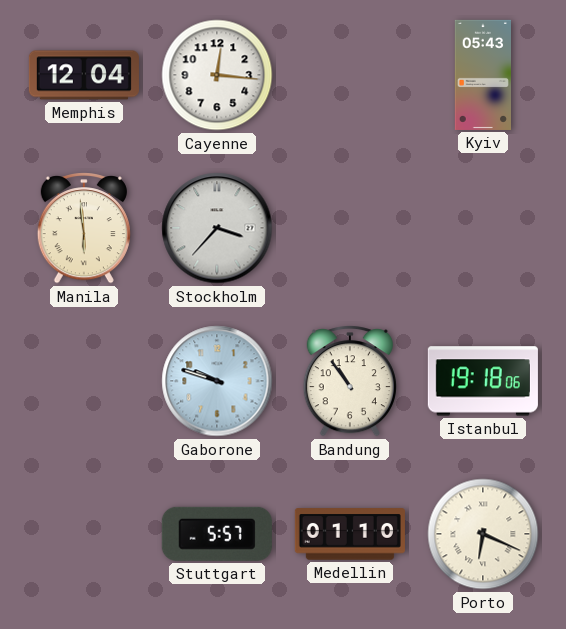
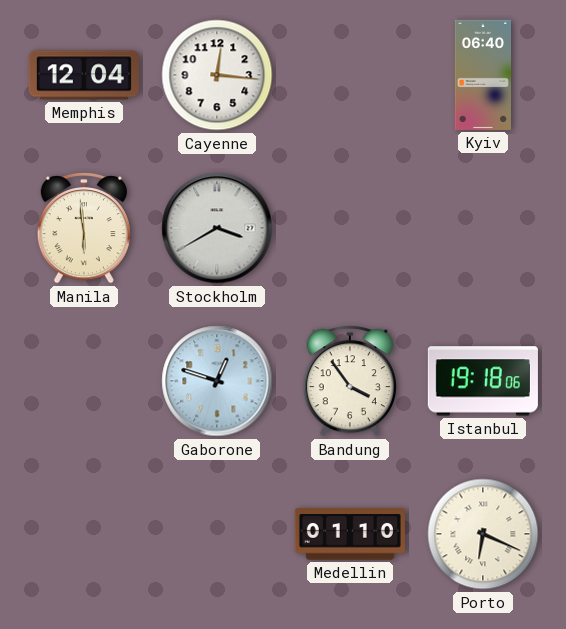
Kyiv: 05:43 -> 06:40 (482, 75)
Stockholm: 3:37 -> 3:40 (217, 228)
Gaborone: 9:48 -> 12:48 (217, 381)
Bandung: 10:54 -> 3:54 (350, 381)
Stuttgart: 5:57 -> none (217, 534)
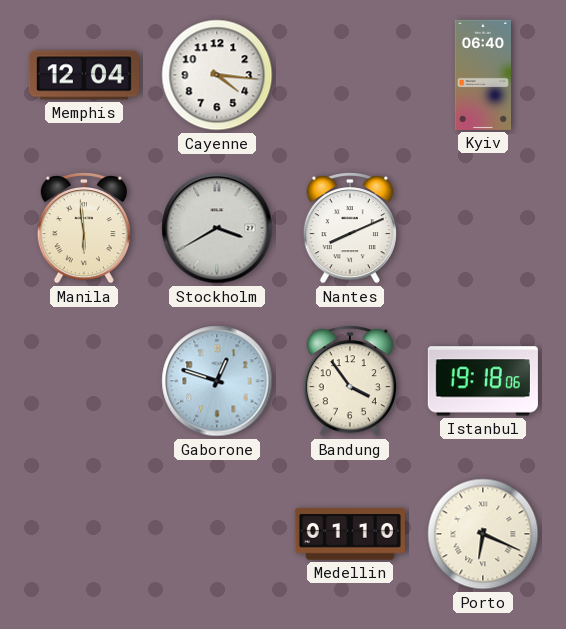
Cayenne: 12:16 -> 4:16 (217, 75)
Nantes: none -> 8:11 (350, 228)
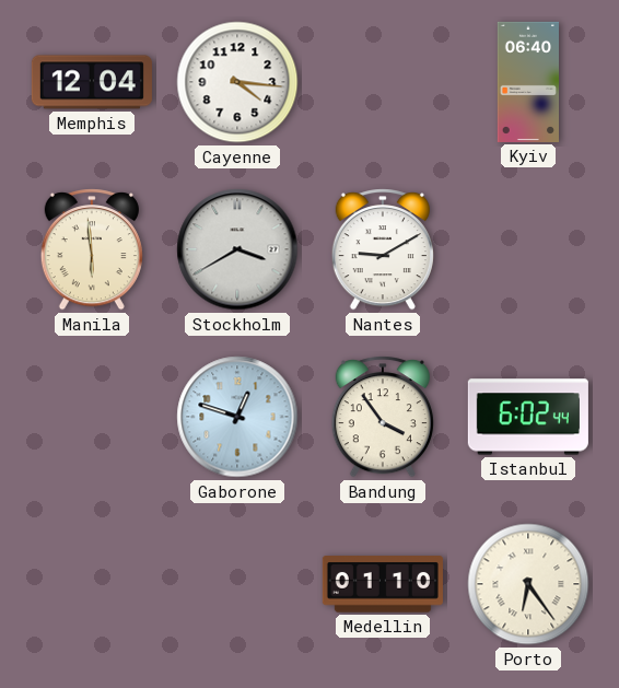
Nantes: 8:11 -> 9:10 (383, 249)
Istanbul: 19:18 -> 6:02 (528, 417)
Porto: 6:19 -> 6:24 (528, 584)
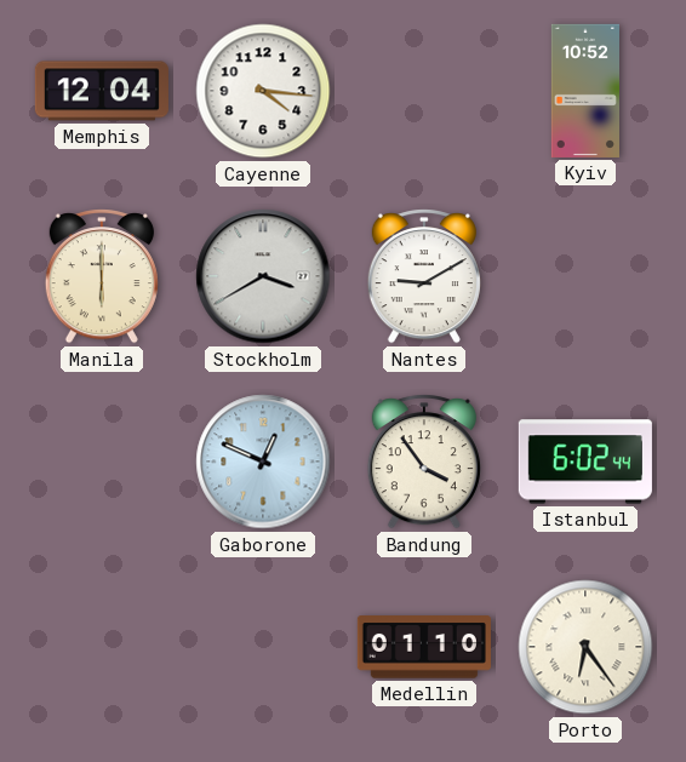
Kyiv: 06:40 -> 10:52 (584, 91)
Manila: 5:59 -> 6:00 (102, 276)
Gaborone: 12:48 -> 12:49 (263, 462)
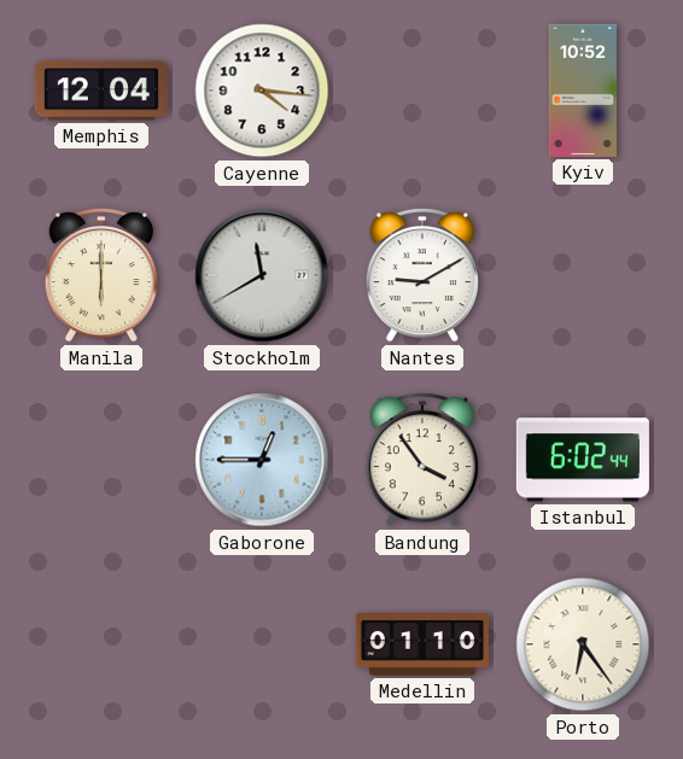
Stockholm: 3:40 -> 11:40 (262, 275)
Gaborone: 12:49 -> 12:45 (262, 460)
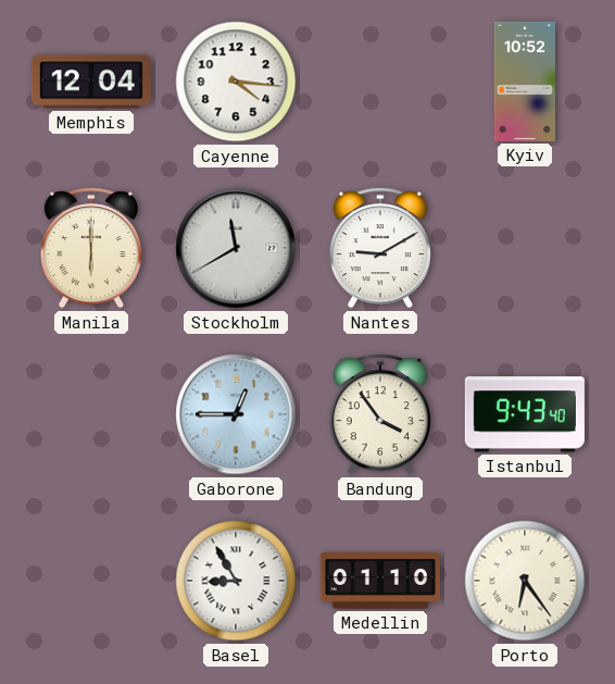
Istanbul: 6:02 -> 9:43 (525, 414)
Basel: none -> 8:55 (236, 581)
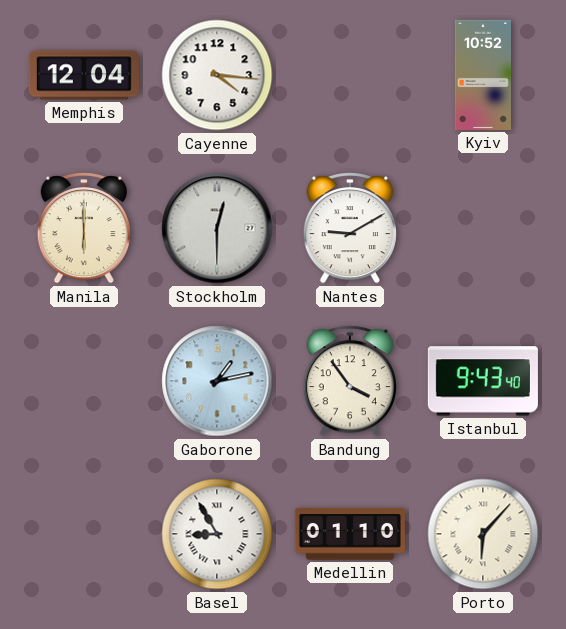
Stockholm: 11:40 -> 12:30 (217, 228)
Gaborone: 12:45 -> 1:13 (217, 381)
Porto: 6:24 -> 6:07 (483, 534)
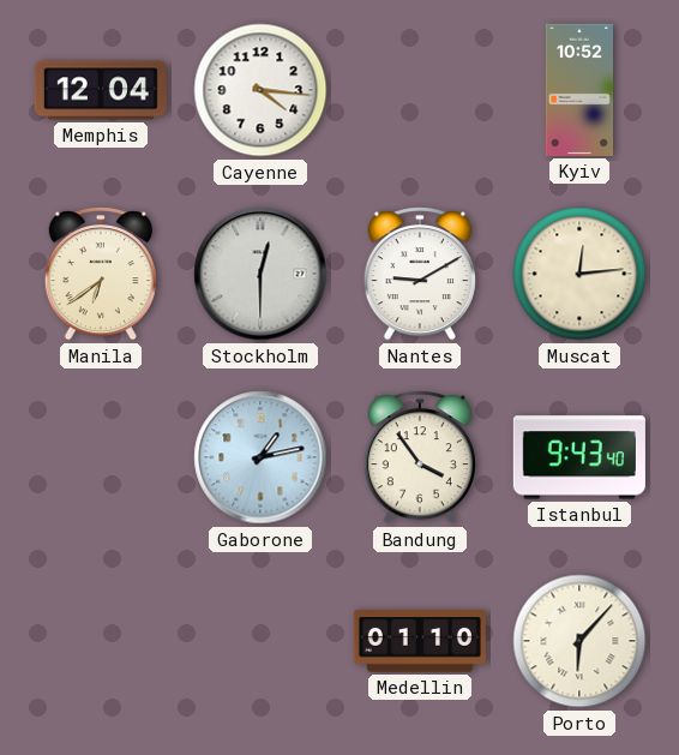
Manila: 6:00 -> 6:39 (101, 274)
Muscat: none -> 12:14 (579, 274)
Basel: 8:55 -> none (217, 534)
